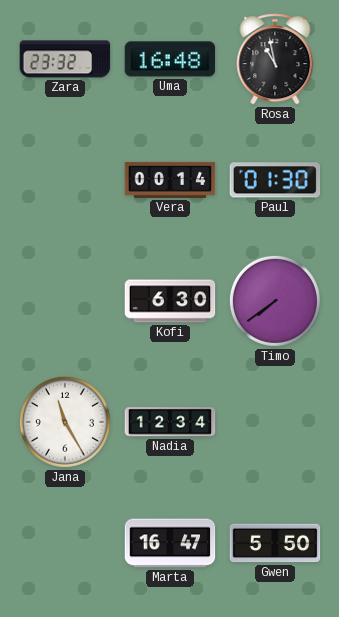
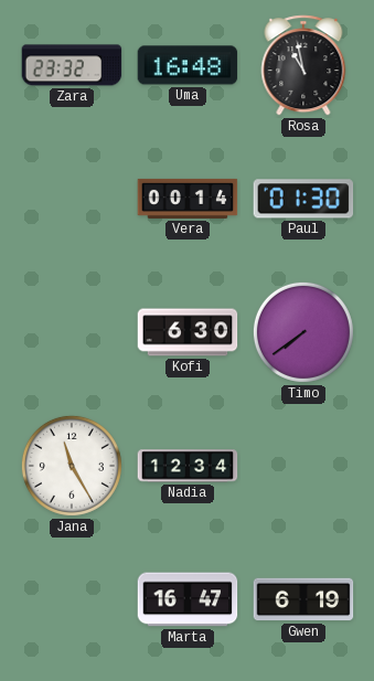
Gwen: 5:50 -> 6:19 (303, 599)
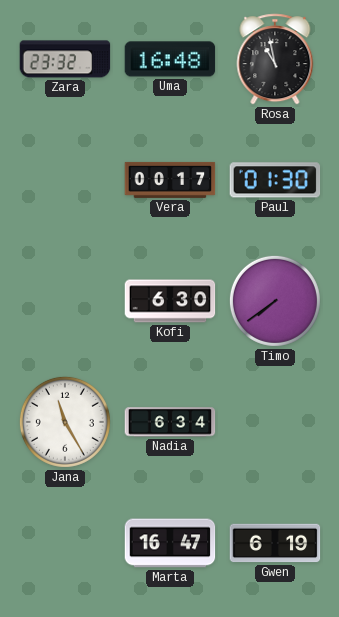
Vera: 00:14 -> 00:17 (170, 180)
Nadia: 12:34 -> 6:34 (170, 422)
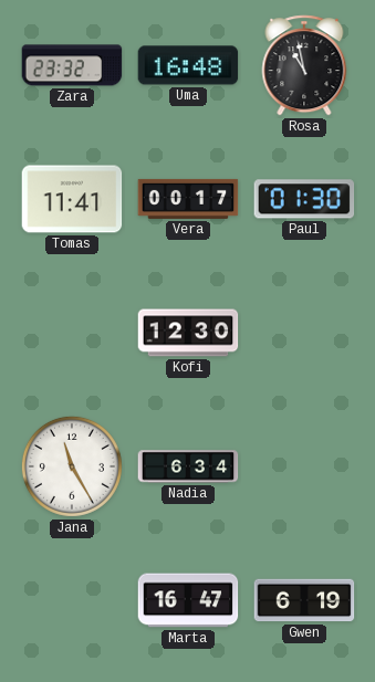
Tomas: none -> 11:41 (72, 199)
Kofi: 6:30 -> 12:30 (188, 333)
Timo: 7:39 -> none (275, 301)
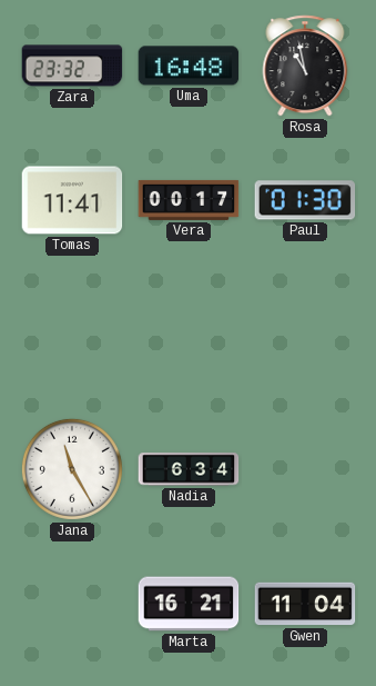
Kofi: 12:30 -> none (188, 333)
Marta: 16:47 -> 16:21 (189, 604)
Gwen: 6:19 -> 11:04 (305, 604)
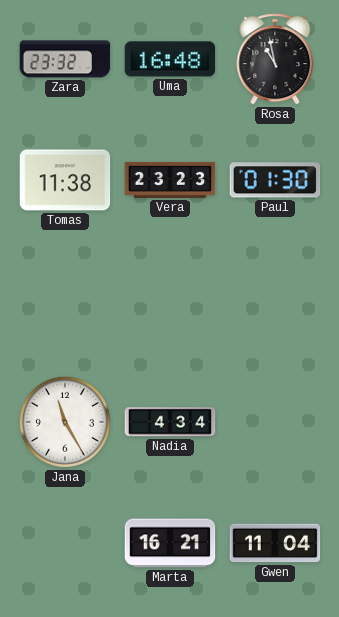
Tomas: 11:41 -> 11:38 (65, 180)
Vera: 00:17 -> 23:23 (170, 180)
Nadia: 6:34 -> 4:34 (170, 422)
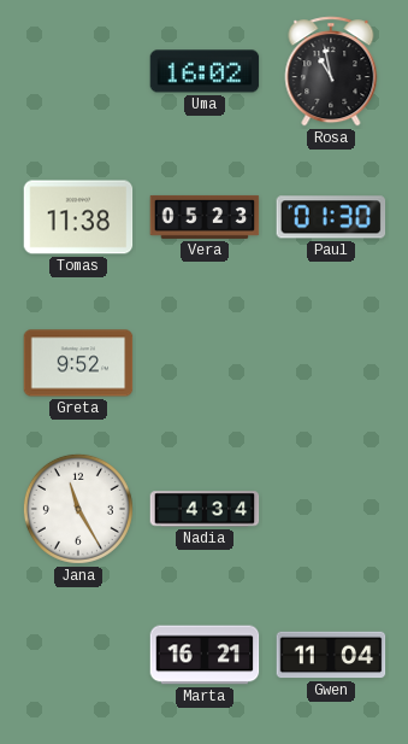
Zara: 23:32 -> none (65, 59)
Uma: 16:48 -> 16:02 (205, 71)
Vera: 23:23 -> 05:23 (205, 217)
Greta: none -> 9:52 (78, 363)
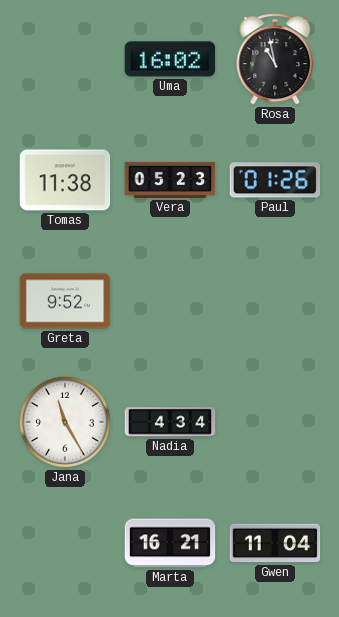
Paul: 01:30 -> 01:26 (275, 180)
